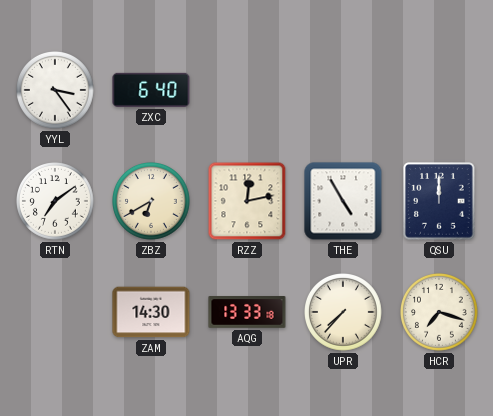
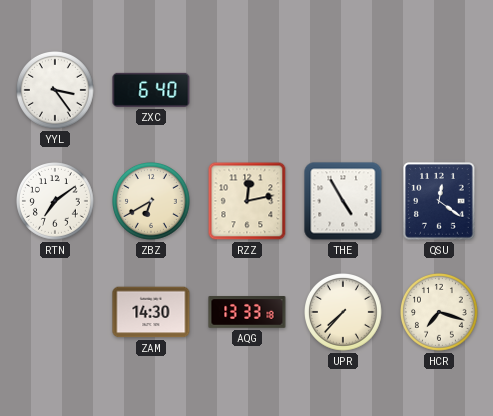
QSU: 12:00 -> 12:21 (439, 201)
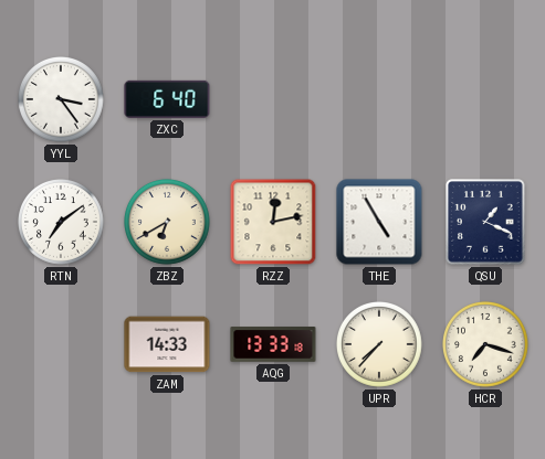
QSU: 12:21 -> 1:19 (485, 222)
ZAM: 14:30 -> 14:33 (167, 344)
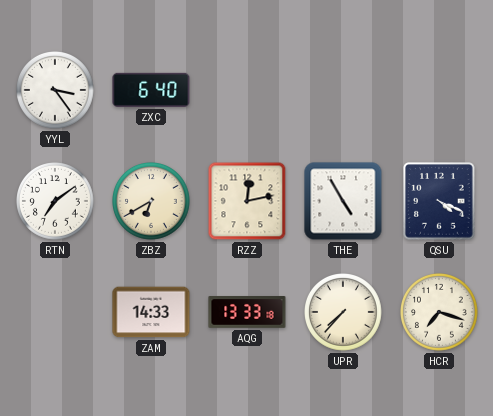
QSU: 1:19 -> 4:19 (439, 201)
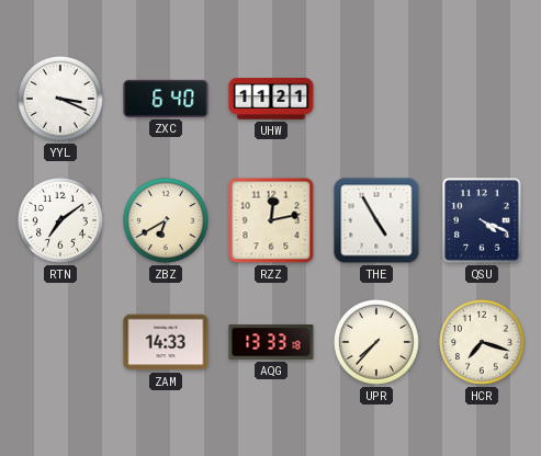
YYL: 3:24 -> 3:19 (61, 100)
UHW: none -> 11:21 (271, 100)
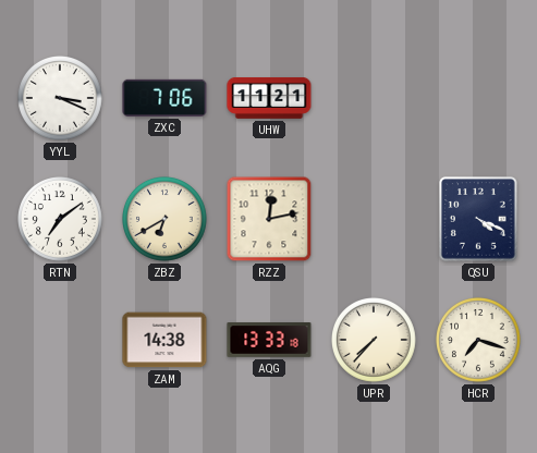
ZXC: 6:40 -> 7:06 (164, 98)
THE: 4:55 -> none (376, 220)
ZAM: 14:33 -> 14:38 (164, 340)
